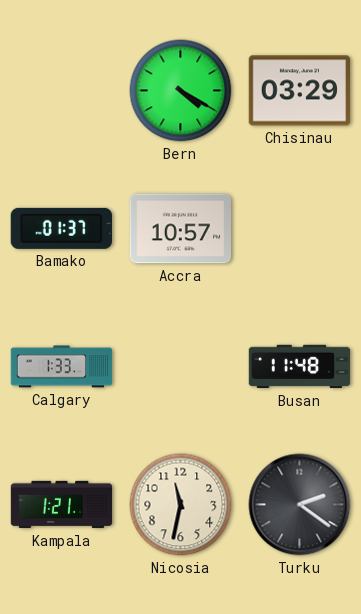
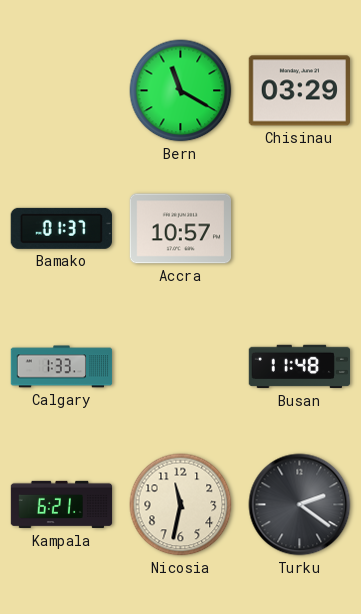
Bern: 4:20 -> 11:20 (181, 91)
Kampala: 1:21 -> 6:21 (62, 505)
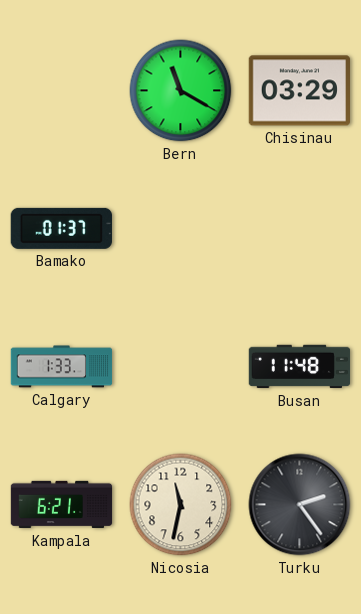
Accra: 10:57 -> none (180, 229)
Turku: 2:21 -> 2:24 (300, 505)
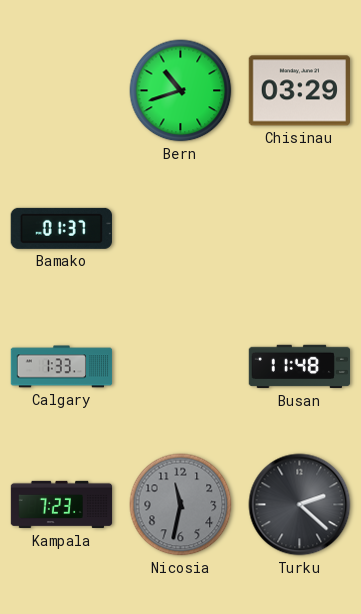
Bern: 11:20 -> 10:42 (181, 91)
Kampala: 6:21 -> 7:23 (62, 505)
Nicosia dial: cream -> grey (181, 505)
Turku: 2:24 -> 2:22 (300, 505)
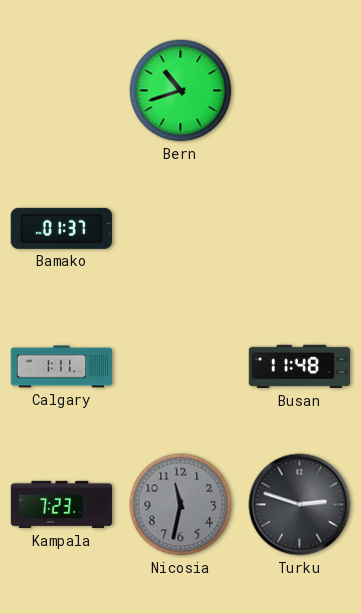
Chisinau: 03:29 -> none (299, 91)
Calgary: 1:33 -> 1:11 (62, 367)
Turku: 2:22 -> 2:48 (300, 505)
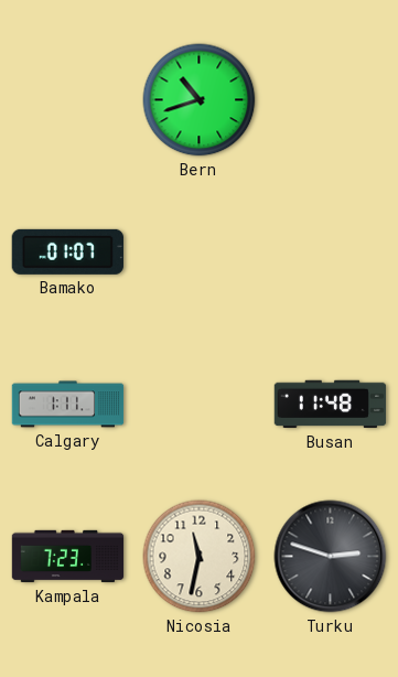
Bamako: 01:37 -> 01:07 (67, 251)
Nicosia dial: grey -> cream (200, 557)
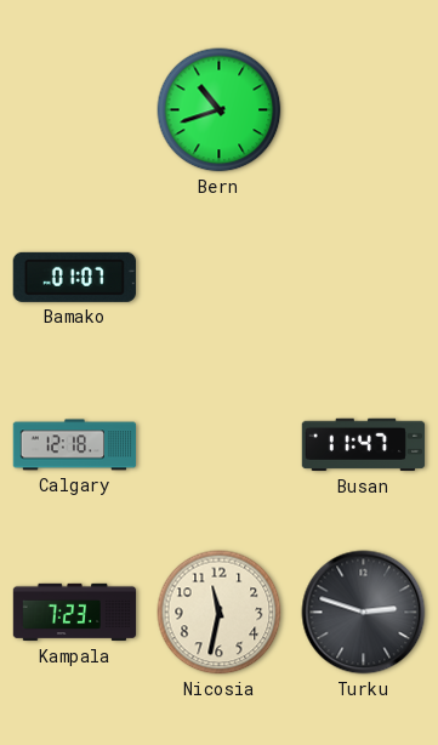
Calgary: 1:11 -> 12:18 (75, 445)
Busan: 11:48 -> 11:47 (364, 445)
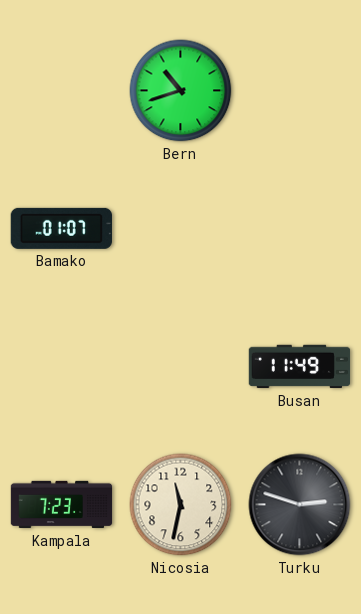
Calgary: 12:18 -> none (75, 445)
Busan: 11:47 -> 11:49 (300, 367)
